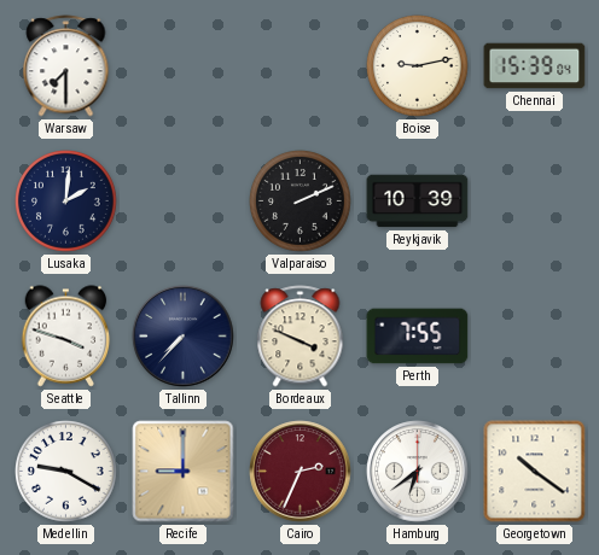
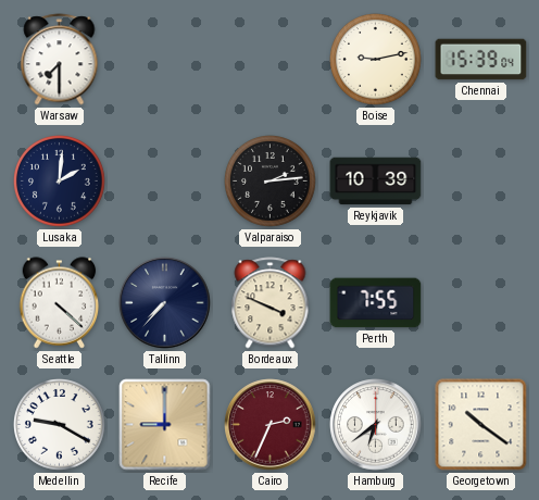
Valparaiso: 2:11 -> 2:14 (271, 182)
Seattle: 3:48 -> 4:22 (60, 303)
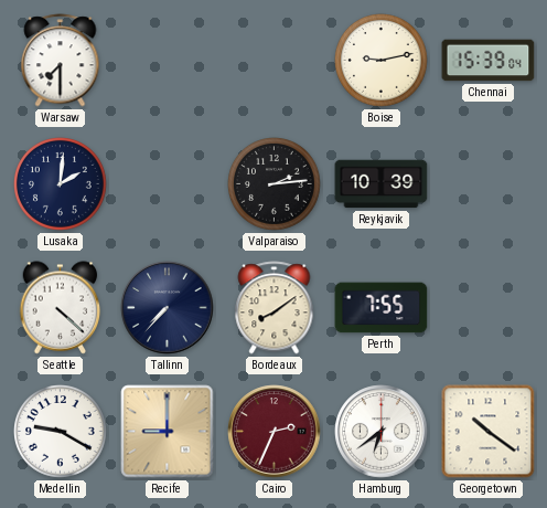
Bordeaux: 3:49 -> 8:09 (275, 308)
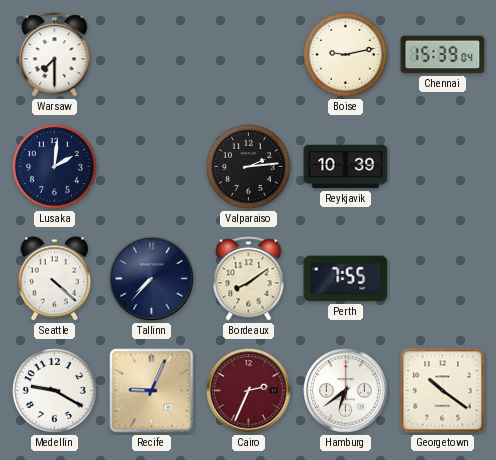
Recife: 9:00 -> 9:04 (152, 391)
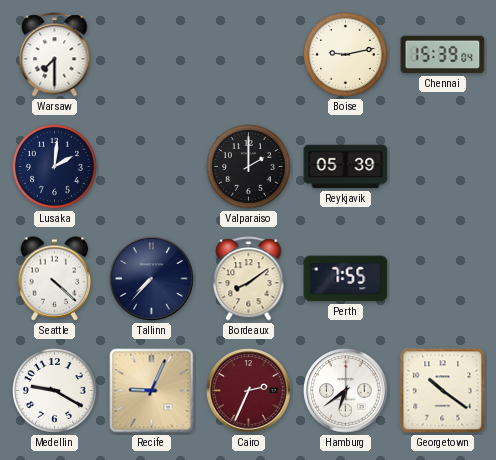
Valparaiso: 2:14 -> 2:00 (249, 167)
Reykjavik: 10:39 -> 05:39 (346, 167)
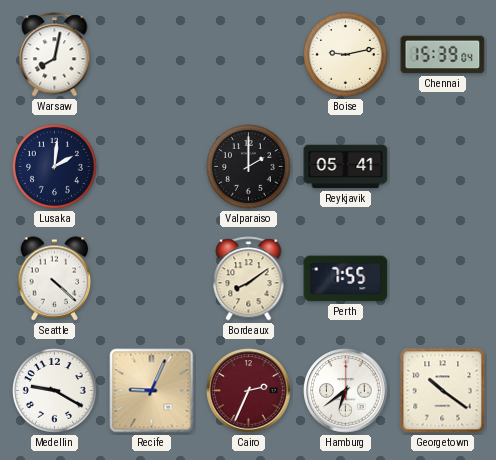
Warsaw: 7:30 -> 8:02 (55, 55)
Reykjavik: 05:39 -> 05:41 (346, 167)
Tallinn: 7:37 -> none (152, 279)
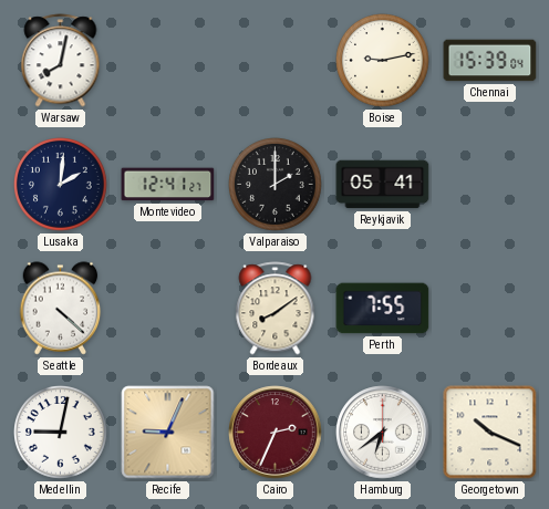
Montevideo: none -> 12:41 (168, 185)
Medellin: 9:20 -> 9:02 (61, 433)
Georgetown: 10:21 -> 10:19 (490, 433)
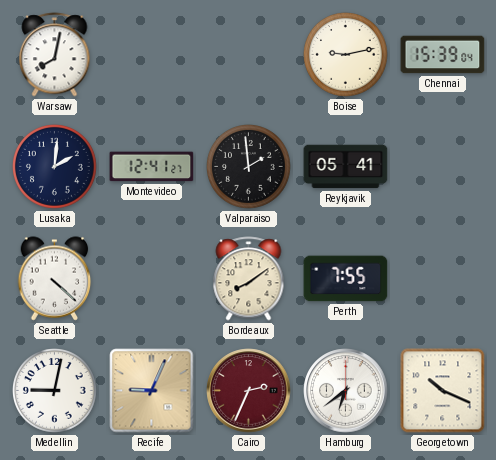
Valparaiso: 2:00 -> 1:59 (249, 167)
